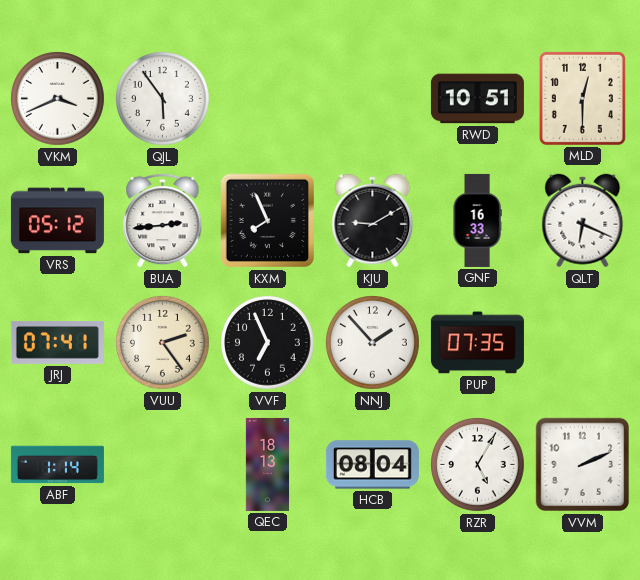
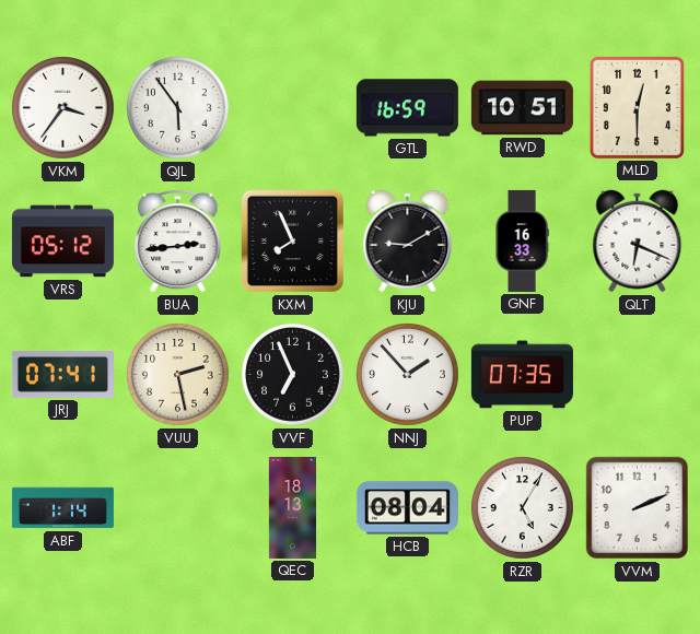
VKM: 3:41 -> 3:36 (63, 108)
GTL: none -> 16:59 (407, 108)
VUU: 2:24 -> 2:28 (178, 375)
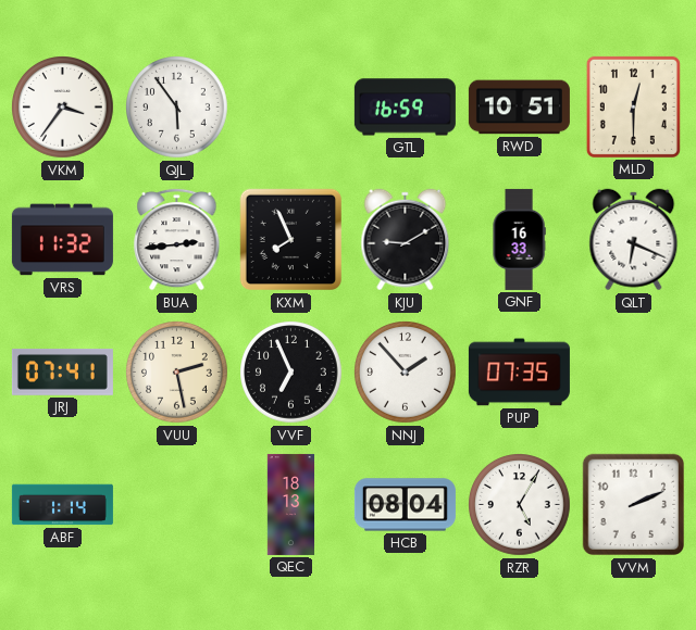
VRS: 05:12 -> 11:32 (62, 240)
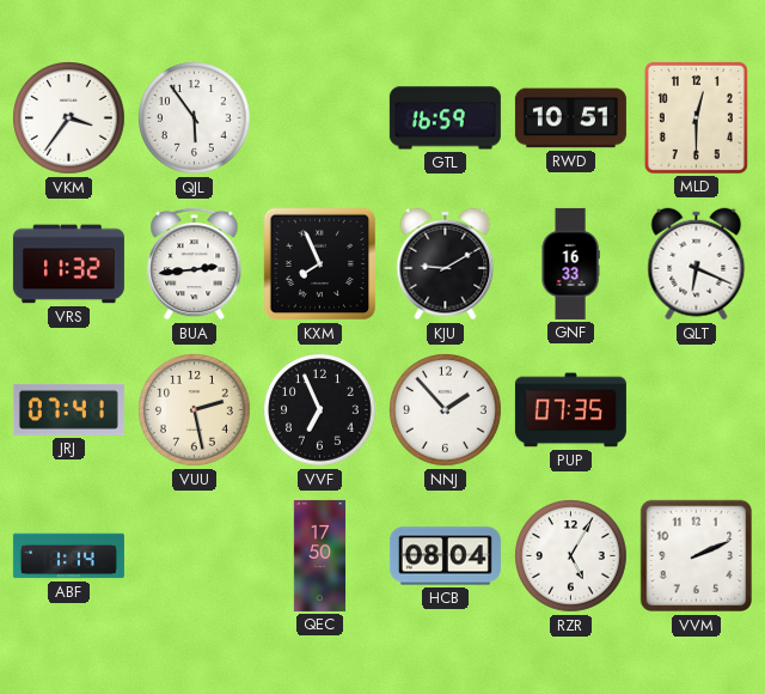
QEC: 18:13 -> 17:50 (320, 555)
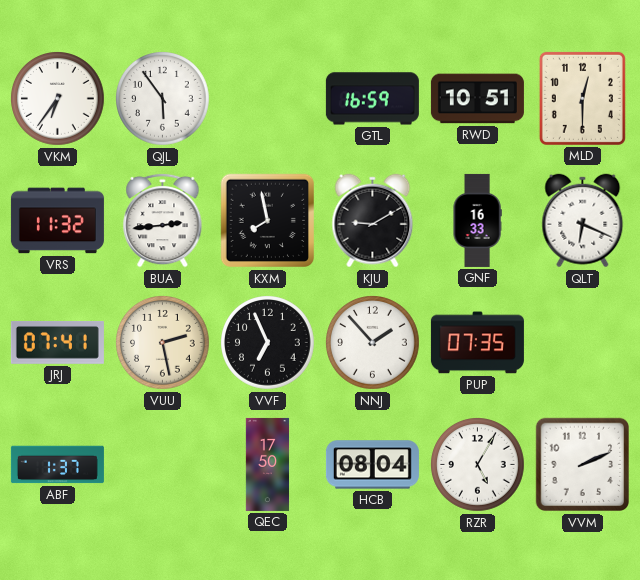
VKM: 3:36 -> 6:36 (58, 99)
KXM: 7:56 -> 7:58 (268, 221)
ABF: 1:14 -> 1:37 (57, 465)
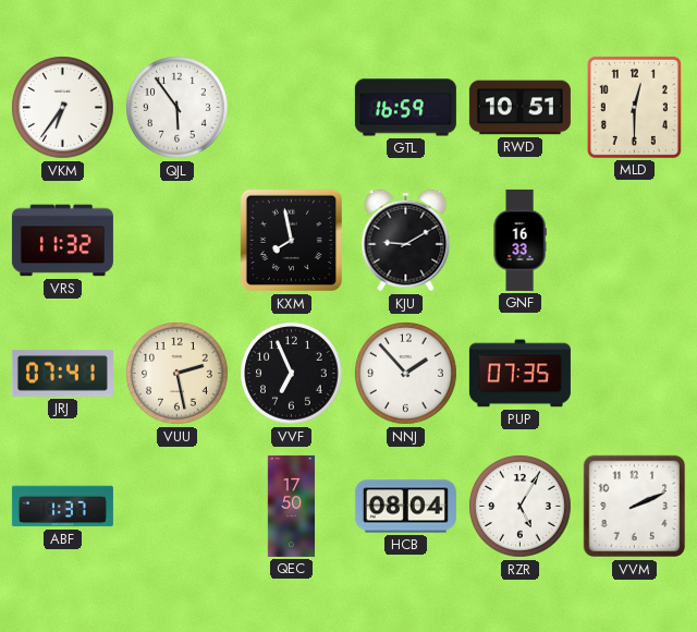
BUA: 2:44 -> none (163, 220)
QLT: 6:19 -> none (583, 221)
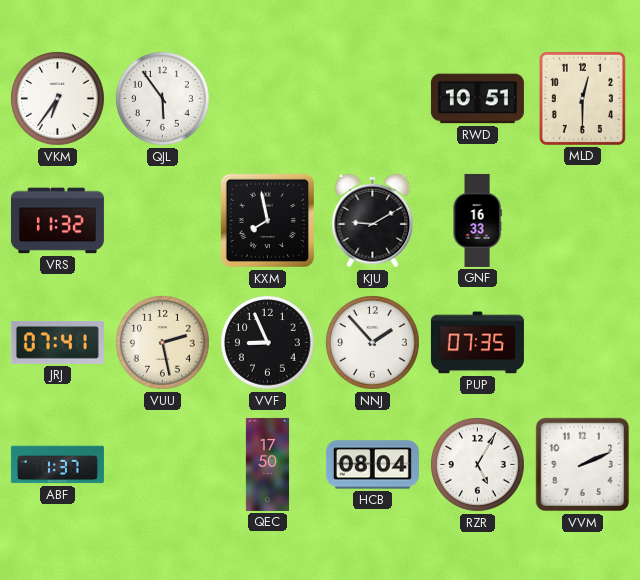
GTL: 16:59 -> none (405, 108)
VVF: 6:56 -> 8:56 (268, 343)
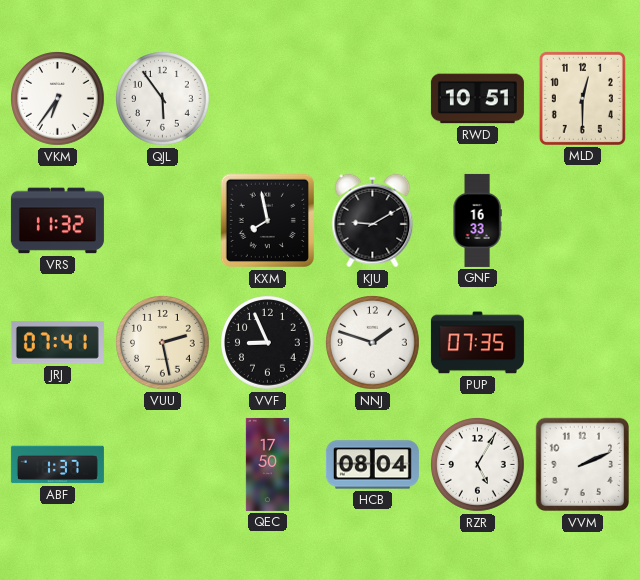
NNJ: 1:53 -> 1:48 (373, 343)
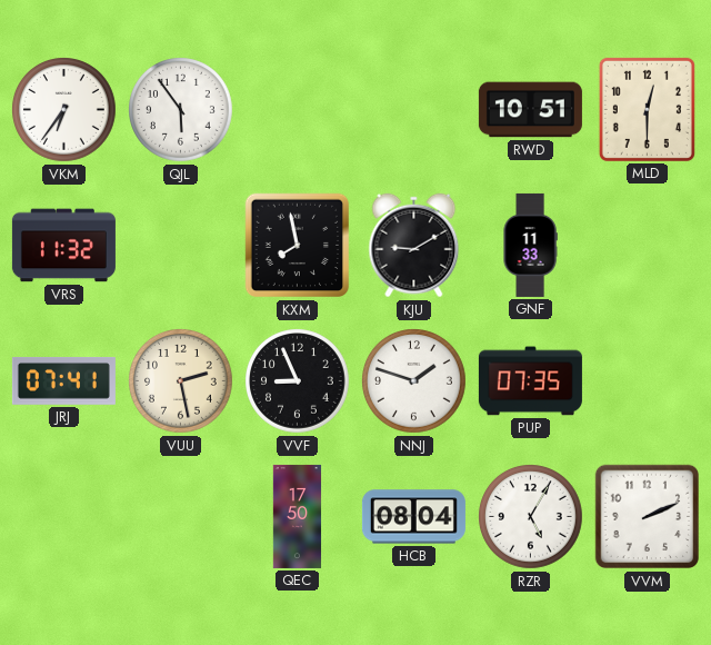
GNF: 16:33 -> 11:33 (530, 245)
ABF: 1:37 -> none (57, 465)
